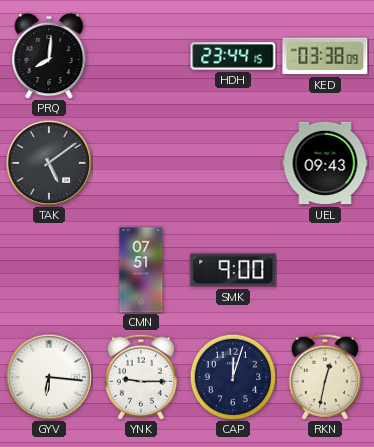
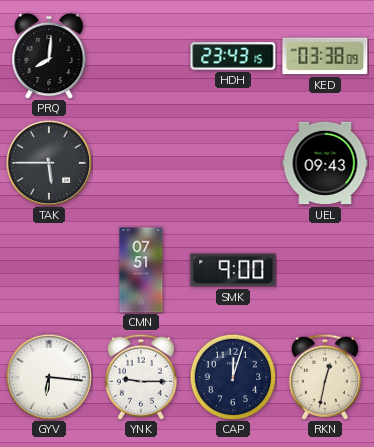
HDH: 23:44 -> 23:43 (233, 56)
TAK: 5:09 -> 5:45 (49, 163)
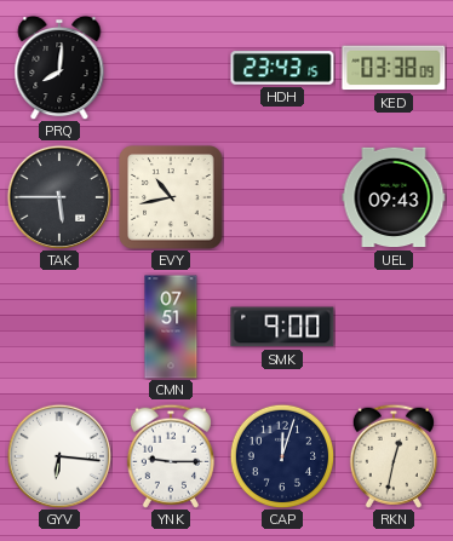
EVY: none -> 10:43 (171, 197)
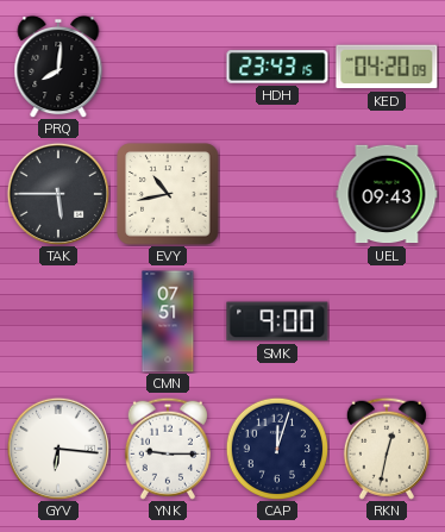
KED: 03:38 -> 04:20 (387, 67)
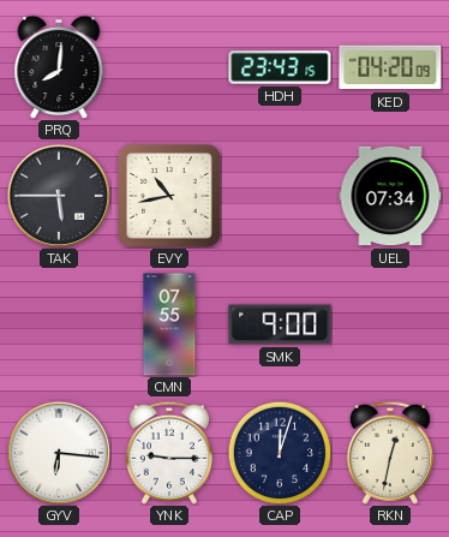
UEL: 09:43 -> 07:34 (390, 196)
CMN: 07:51 -> 07:55 (169, 324)
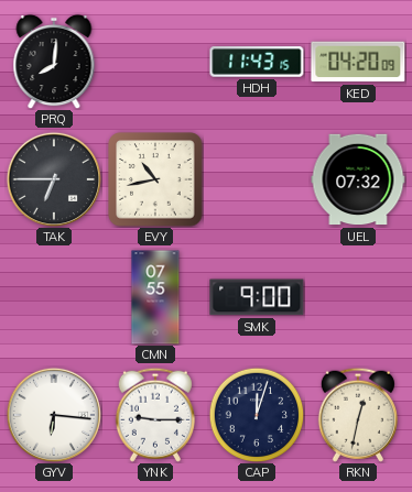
HDH: 23:43 -> 11:43 (257, 62)
TAK: 5:45 -> 6:45 (54, 179)
UEL: 07:34 -> 07:32 (358, 179)
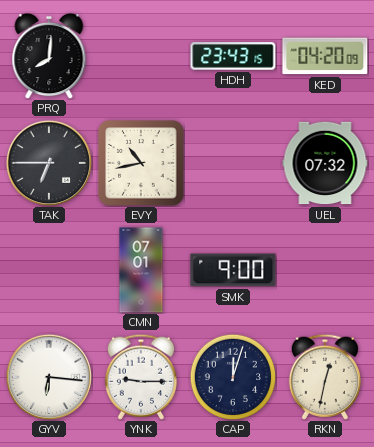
HDH: 11:43 -> 23:43 (233, 56)
CMN: 07:55 -> 07:01 (141, 270)
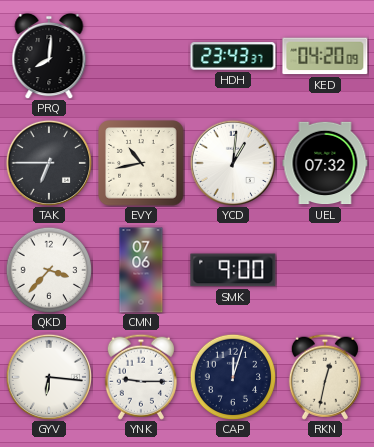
HDH: 23:43:15 -> 23:43:37 (233, 56)
YCD: none -> 1:01 (233, 163)
QKD: none -> 3:37 (49, 270)
CMN: 07:01 -> 07:06 (141, 270)
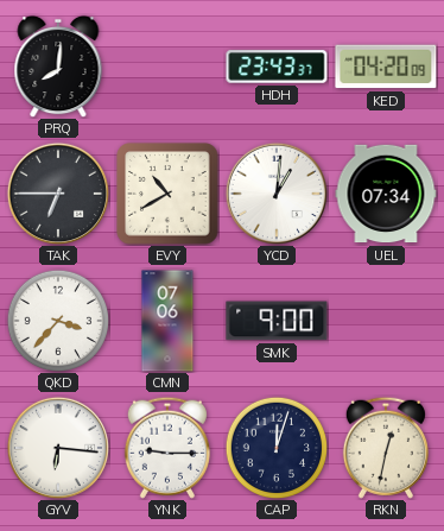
EVY: 10:43 -> 10:40 (167, 194)
UEL: 07:32 -> 07:34 (386, 194)
